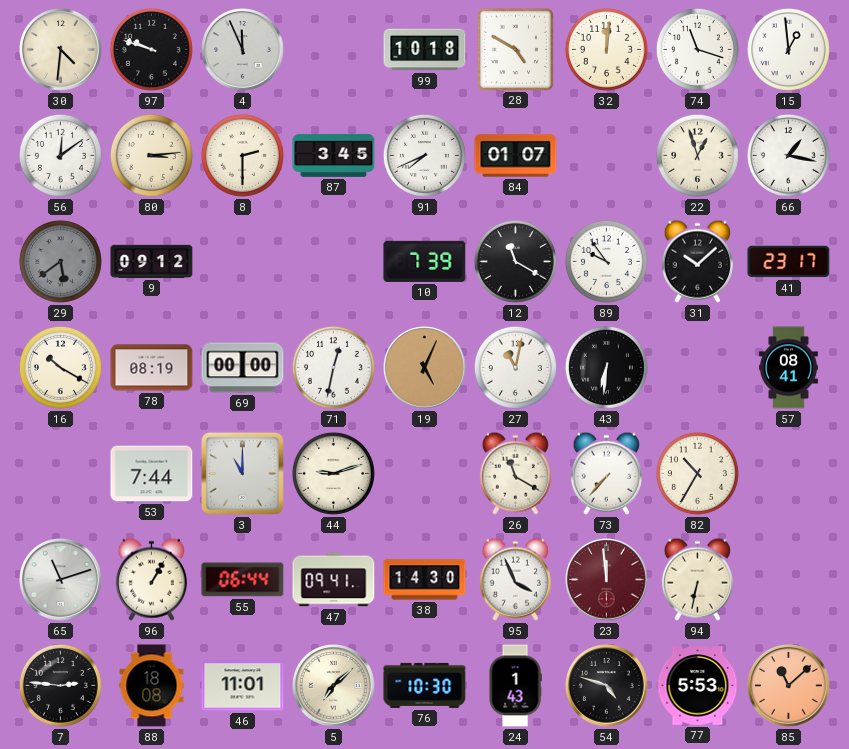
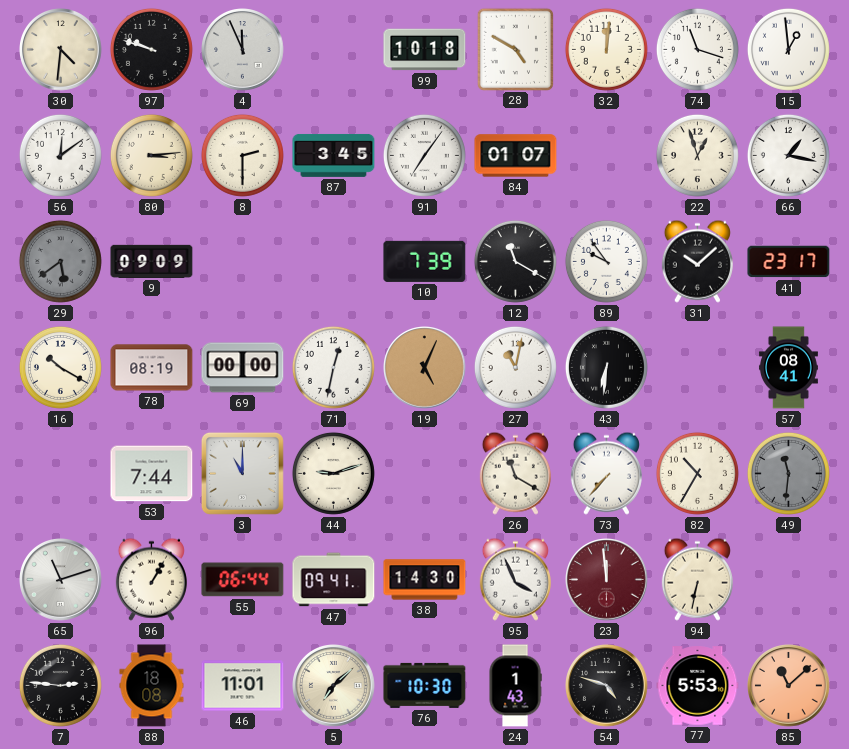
91: 7:41 -> 7:06 (424, 155)
9: 09:12 -> 09:09 (152, 261)
49: none -> 11:31 (788, 473)
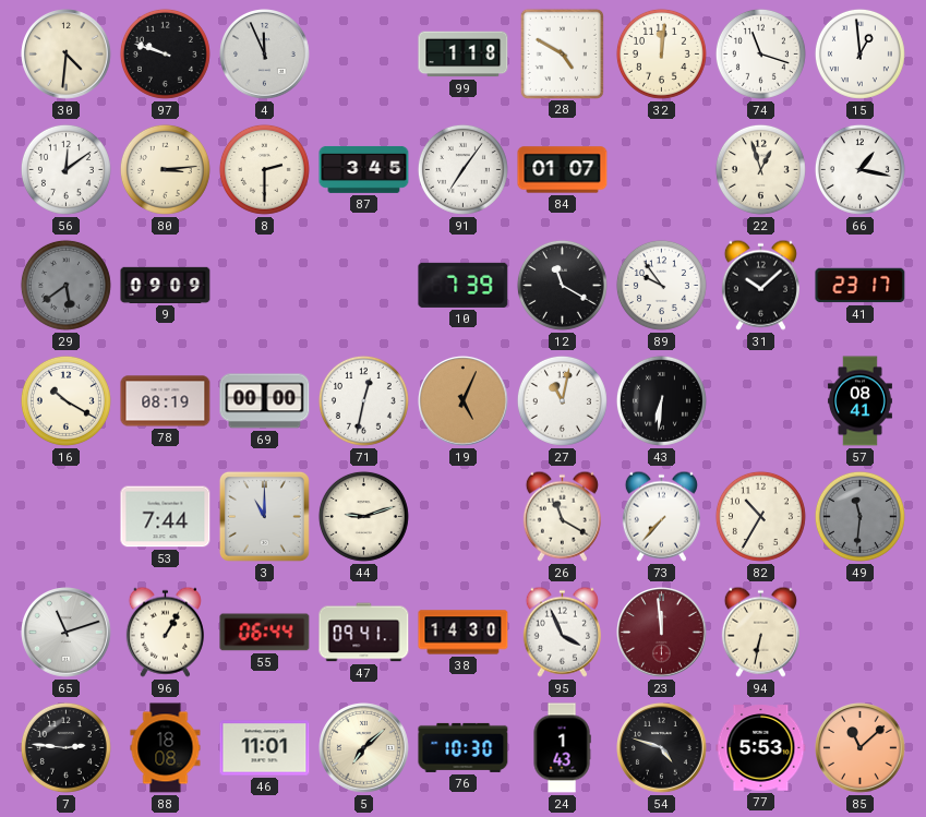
99: 10:18 -> 1:18 (464, 55)
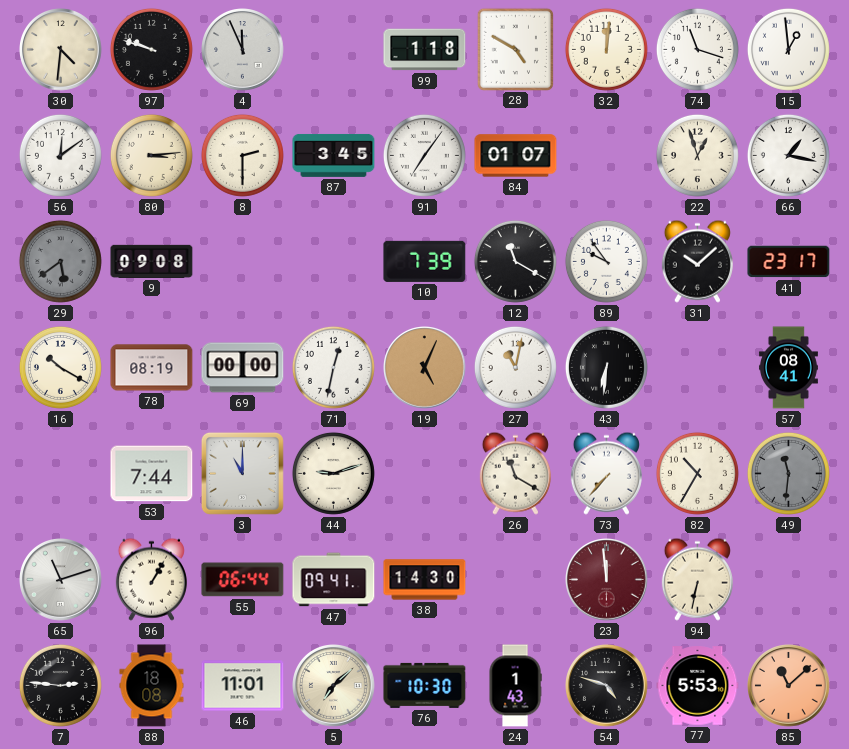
9: 09:09 -> 09:08 (152, 261)
95: 3:56 -> none (562, 632)
